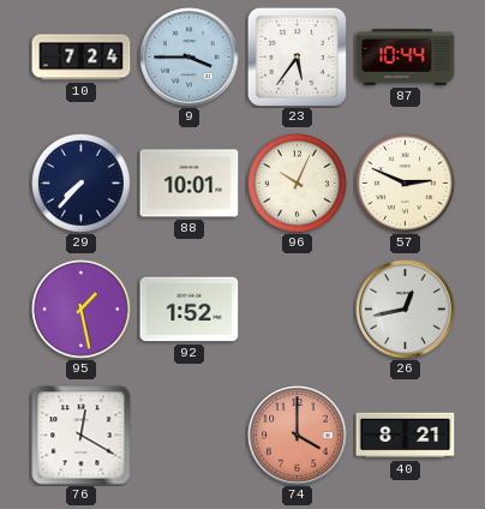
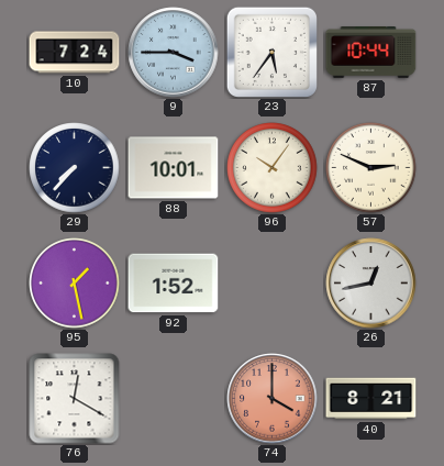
96: 10:04 -> 10:06 (273, 168)
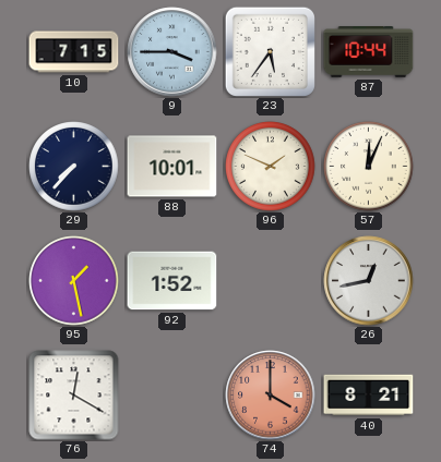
10: 7:24 -> 7:15 (74, 52)
96: 10:06 -> 1:49 (271, 167)
57: 2:49 -> 12:04 (369, 167)
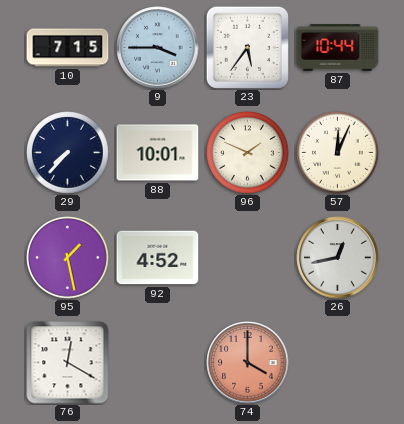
92: 1:52 -> 4:52 (158, 258)
40: 8:21 -> none (369, 396)
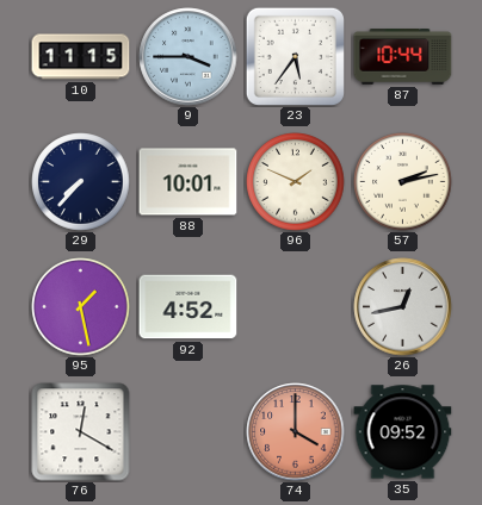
10: 7:15 -> 11:15 (81, 57)
57: 12:04 -> 2:13 (403, 182)
35: none -> 09:52 (403, 432)
